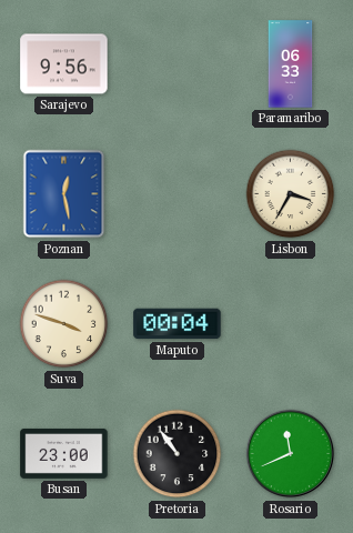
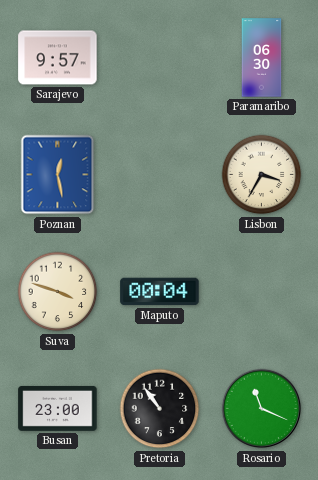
Sarajevo: 9:56 -> 9:57 (58, 58)
Paramaribo: 06:33 -> 06:30 (262, 58)
Rosario: 11:41 -> 11:19 (262, 409)
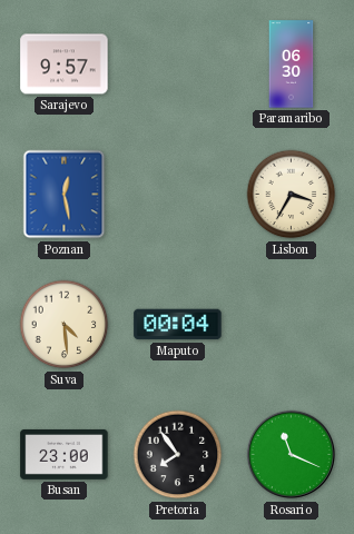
Suva: 3:48 -> 4:29 (65, 325)
Pretoria: 10:54 -> 7:54 (178, 455)
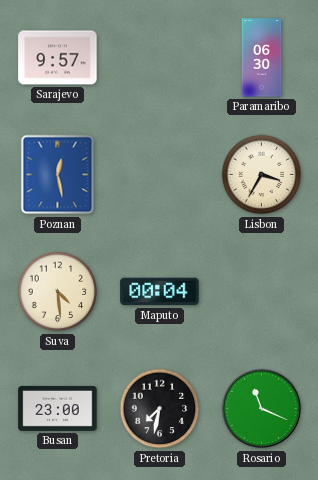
Pretoria: 7:54 -> 7:32 (160, 409)
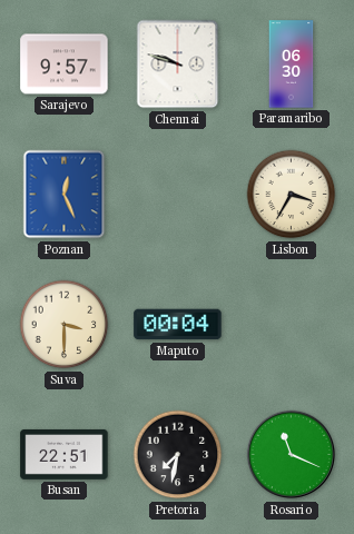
Chennai: none -> 9:48 (178, 65)
Poznan: 12:28 -> 12:26 (65, 195)
Suva: 4:29 -> 3:30 (65, 325)
Busan: 23:00 -> 22:51 (65, 455)
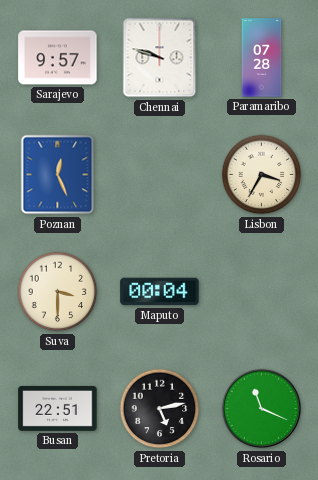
Paramaribo: 06:30 -> 07:28 (262, 58)
Pretoria: 7:32 -> 5:13 (160, 409)
